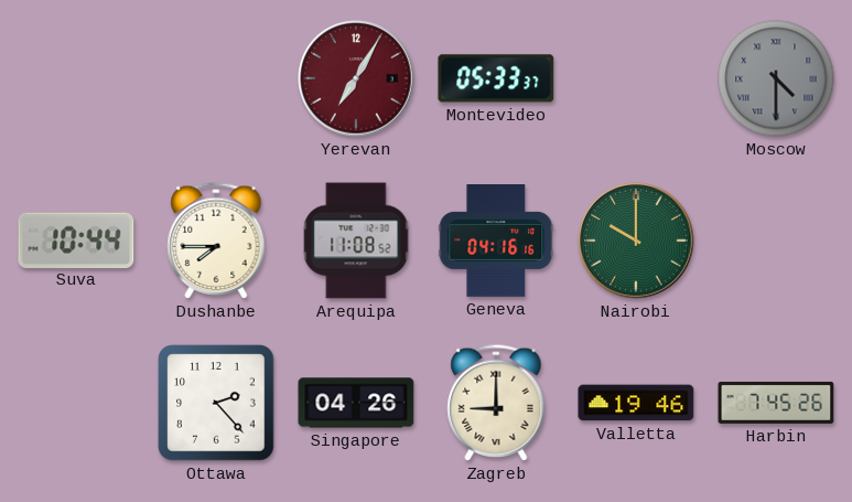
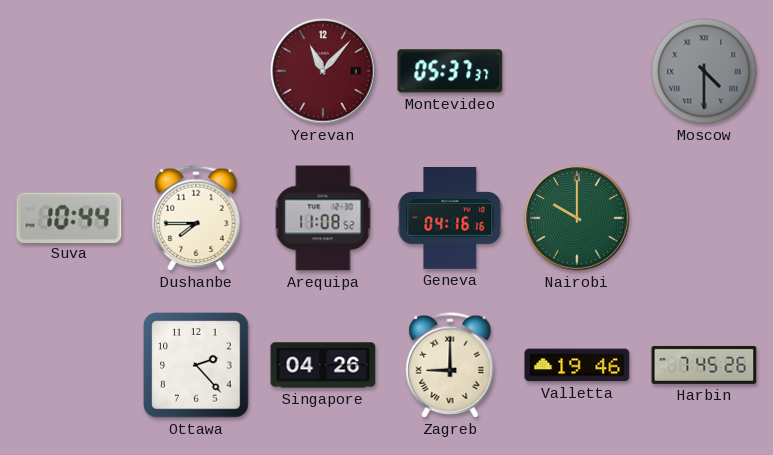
Yerevan: 7:05 -> 11:07 (323, 71)
Montevideo: 05:33 -> 05:37 (450, 71)
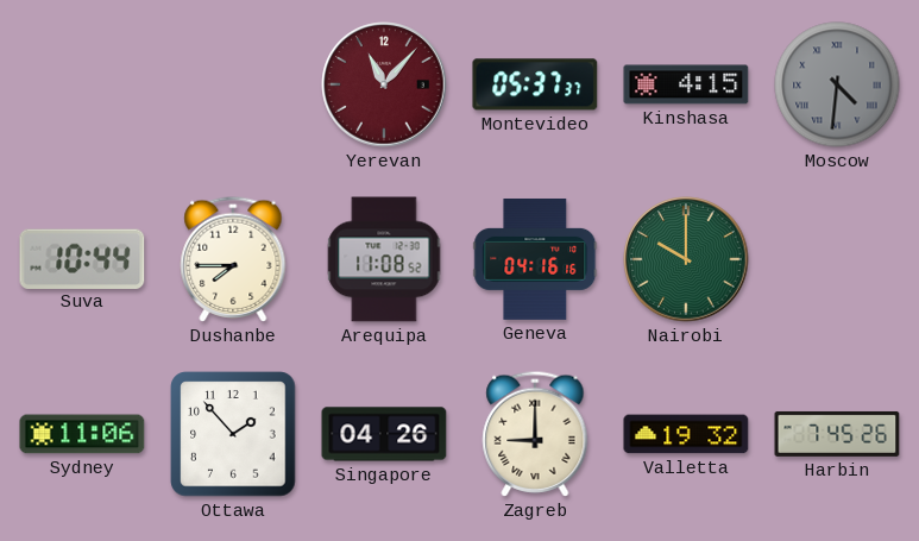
Kinshasa: none -> 4:15 (686, 84)
Moscow: 4:30 -> 4:31 (837, 84)
Sydney: none -> 11:06 (82, 434)
Ottawa: 2:23 -> 1:53 (233, 434)
Valletta: 19:46 -> 19:32 (686, 434)
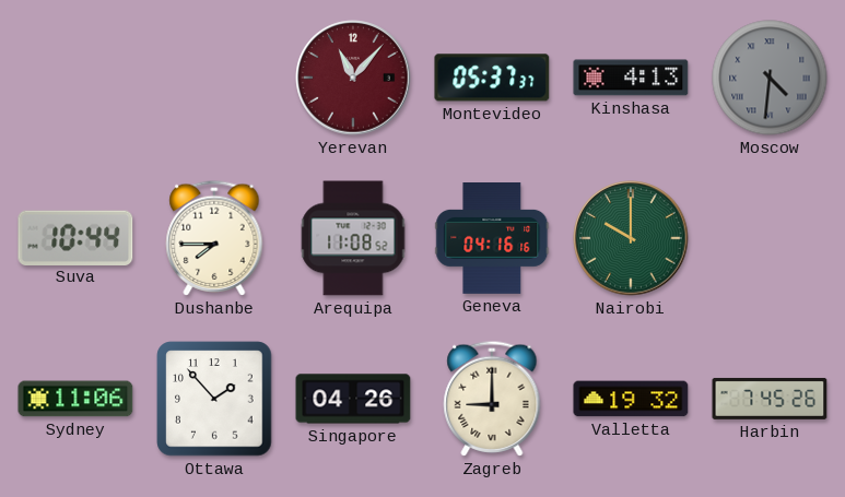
Kinshasa: 4:15 -> 4:13 (631, 78)
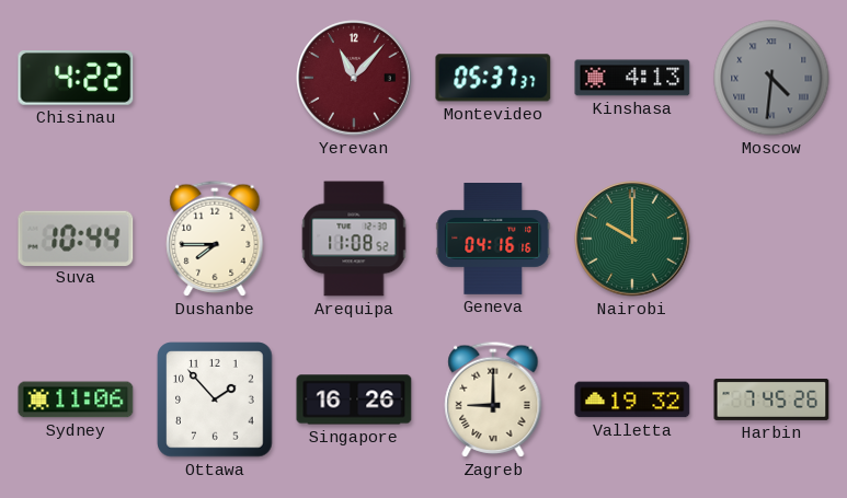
Chisinau: none -> 4:22 (76, 79)
Singapore: 04:26 -> 16:26 (354, 399)
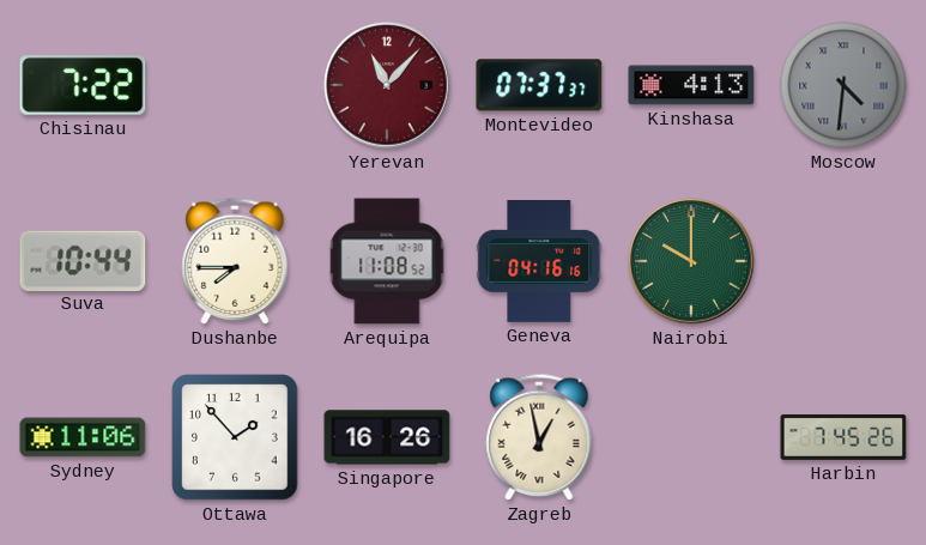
Chisinau: 4:22 -> 7:22 (83, 86)
Montevideo: 05:37 -> 07:37 (539, 85)
Zagreb: 9:00 -> 12:58 (539, 437)
Valletta: 19:32 -> none (632, 399)
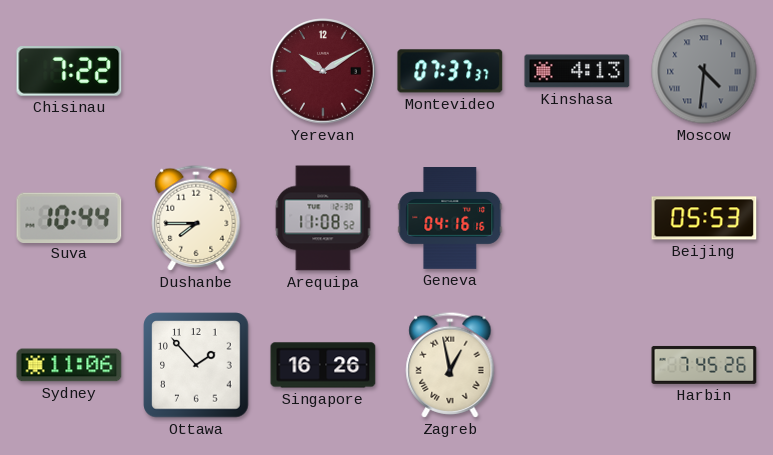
Yerevan: 11:07 -> 10:10 (323, 71)
Nairobi: 10:00 -> none (691, 261)
Beijing: none -> 05:53 (704, 218)
